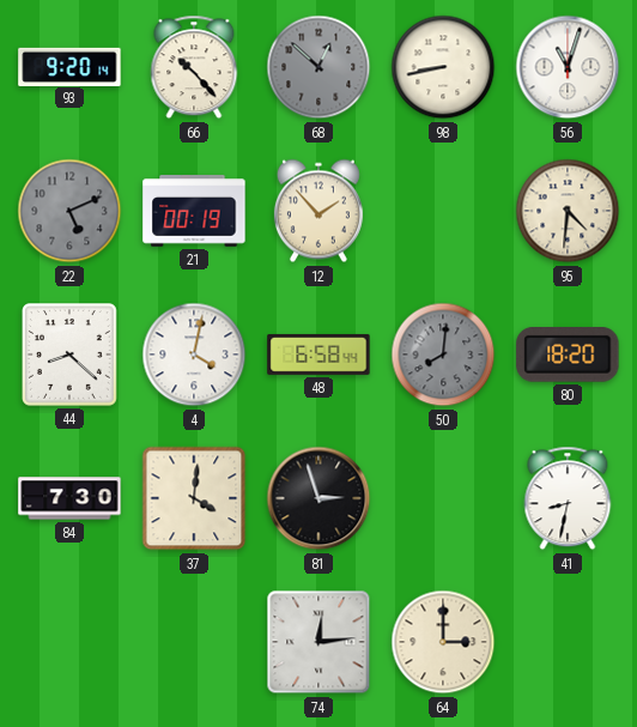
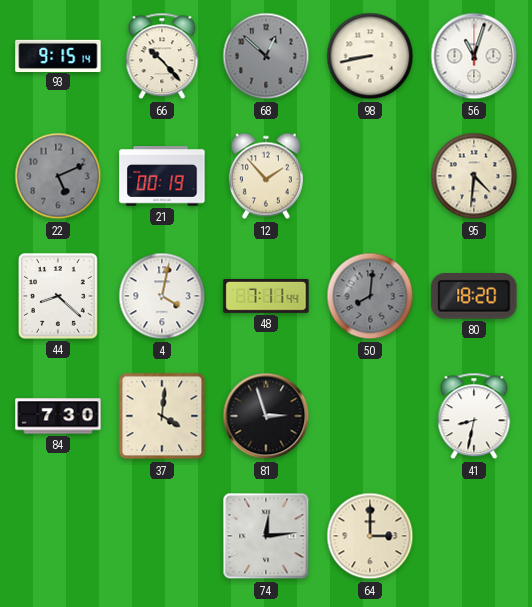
93: 9:20 -> 9:15 (58, 55)
48: 6:58 -> 7:11 (266, 296)
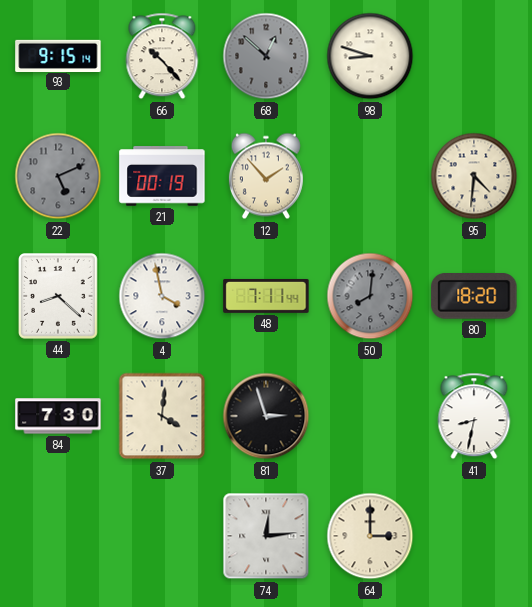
98: 8:43 -> 8:48 (370, 56)
56: 11:03 -> none (474, 56)
4: 4:02 -> 3:58 (162, 296)
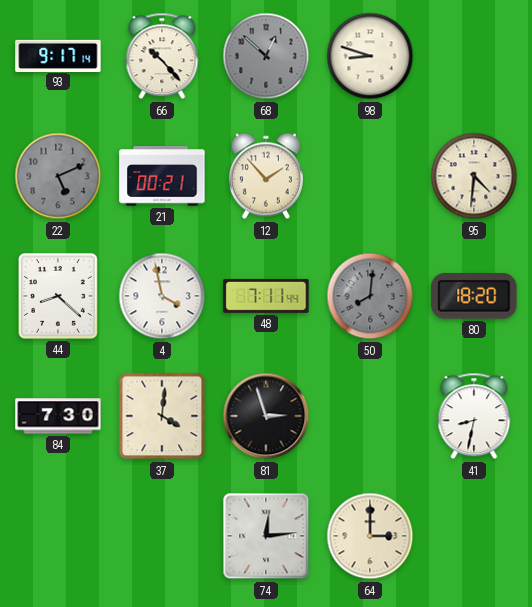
93: 9:15 -> 9:17 (58, 55)
21: 00:19 -> 00:21 (162, 176)
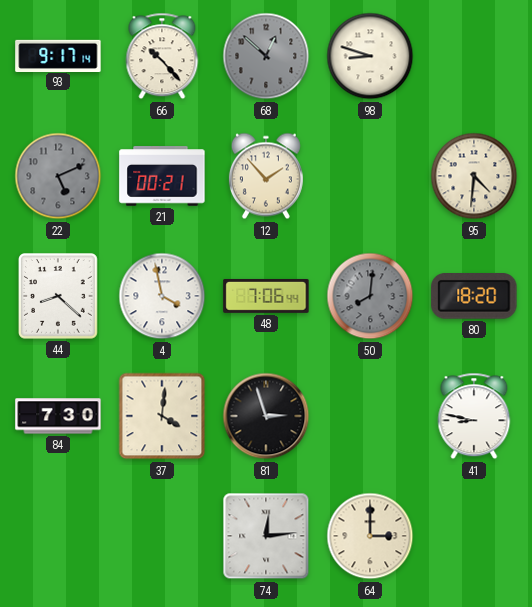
48: 7:11 -> 7:06 (266, 296)
41: 8:32 -> 8:47 (474, 416)
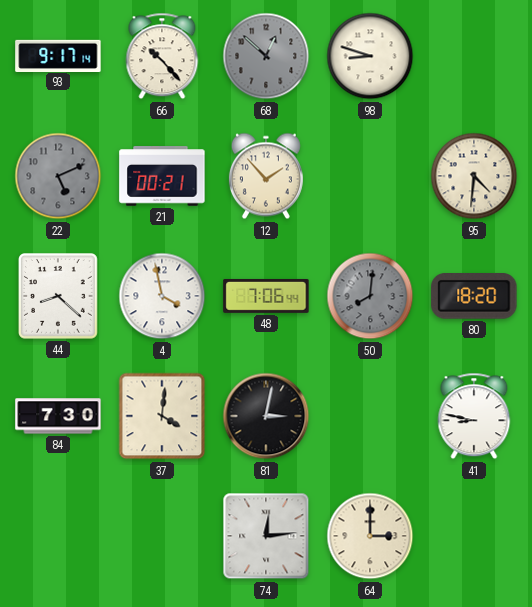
81: 2:57 -> 3:02 (266, 416)
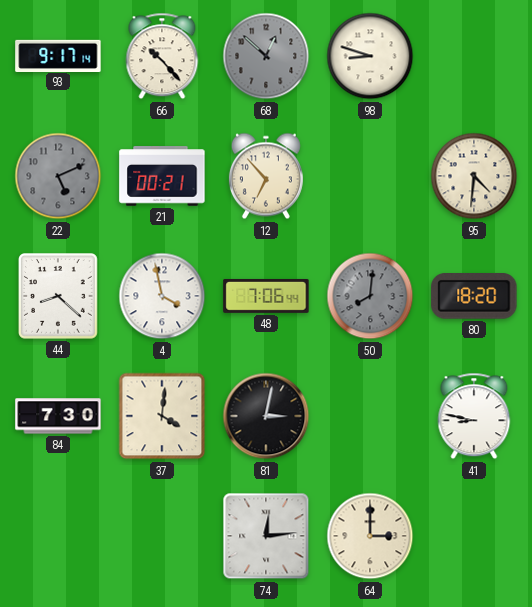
12: 1:53 -> 6:53 (266, 176)
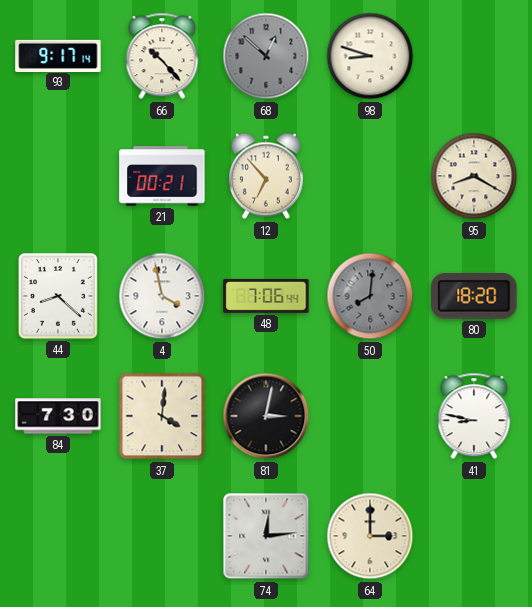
22: 5:11 -> none (58, 176)
95: 4:31 -> 8:20 (474, 176)
